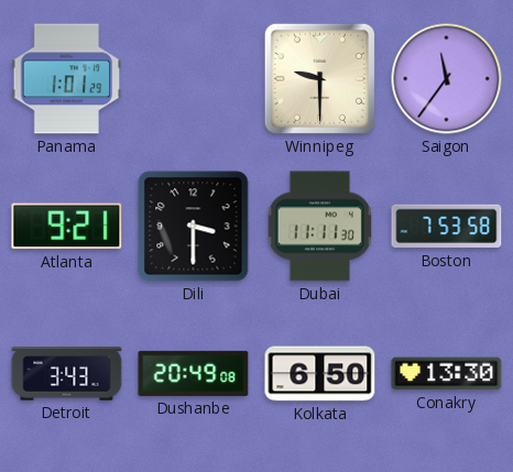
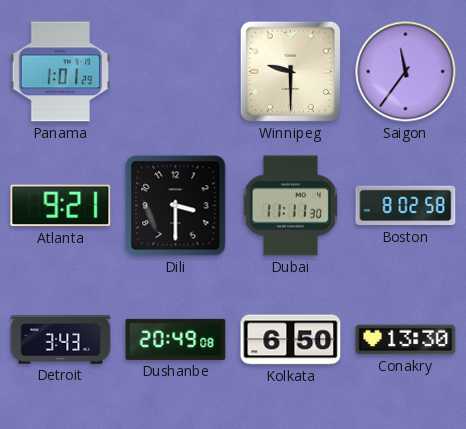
Boston: 7:53 -> 8:02 (406, 206)
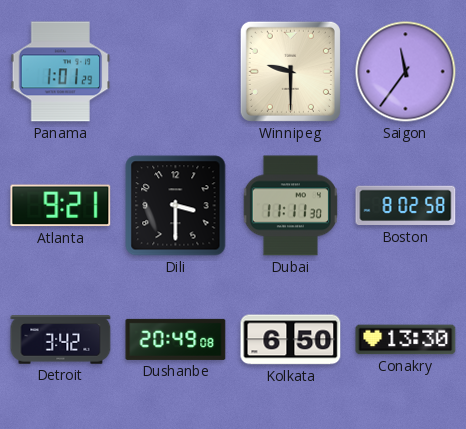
Detroit: 3:43 -> 3:42 (61, 340)
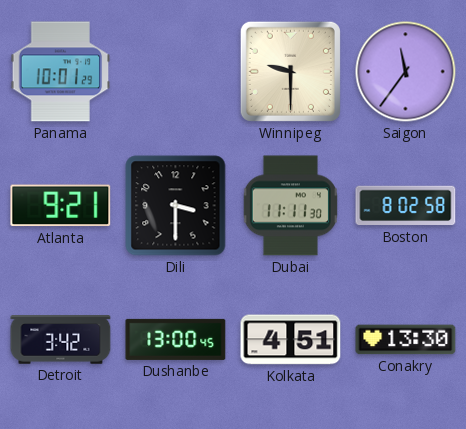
Panama: 1:01 -> 10:01 (61, 72)
Dushanbe: 20:49 -> 13:00 (176, 339)
Kolkata: 6:50 -> 4:51 (291, 340)
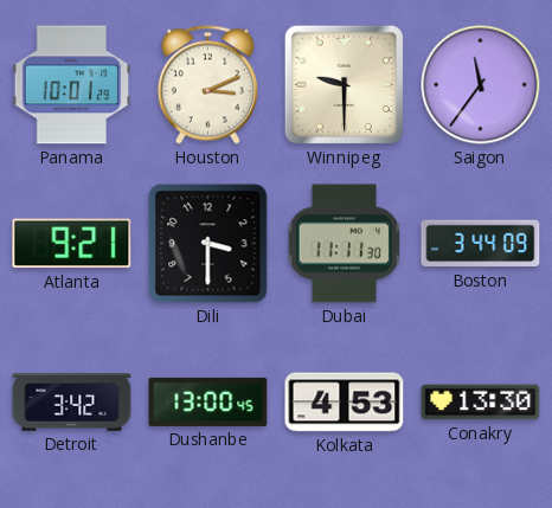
Houston: none -> 3:11 (207, 85)
Boston: 8:02 -> 3:44 (481, 244)
Kolkata: 4:51 -> 4:53 (345, 403)
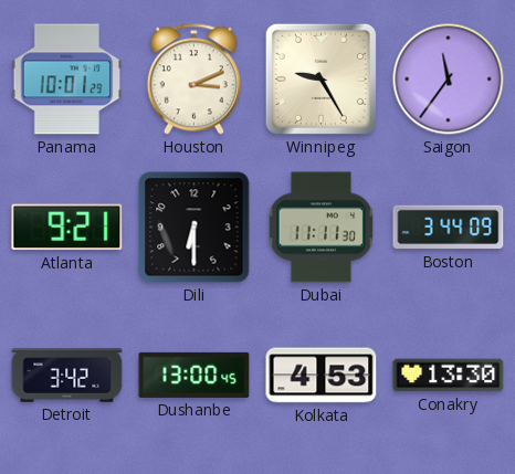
Winnipeg: 9:30 -> 9:25 (320, 78)
Dili: 3:30 -> 6:30 (195, 228)
